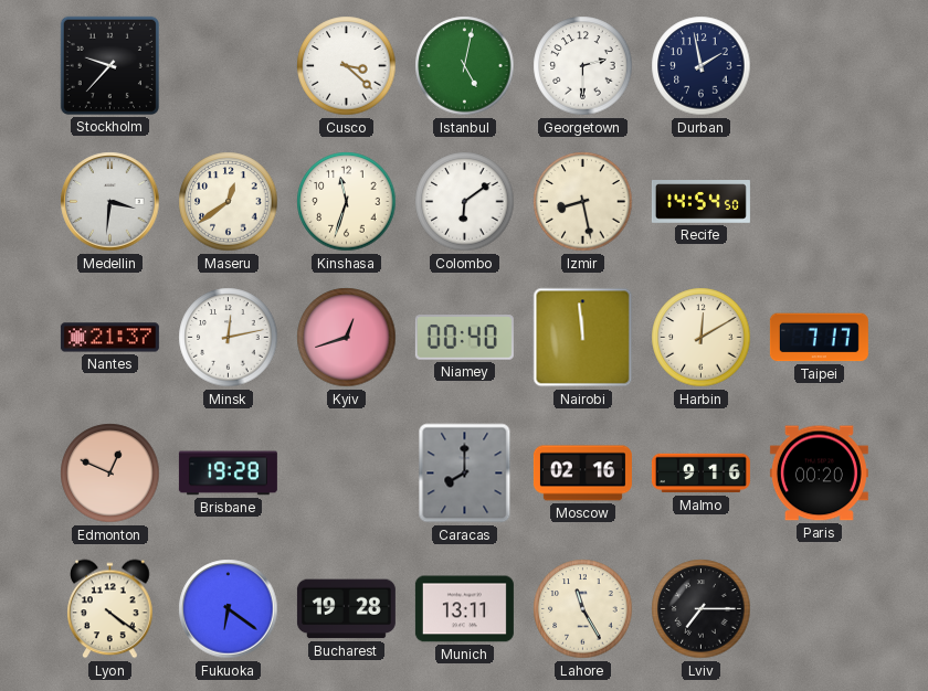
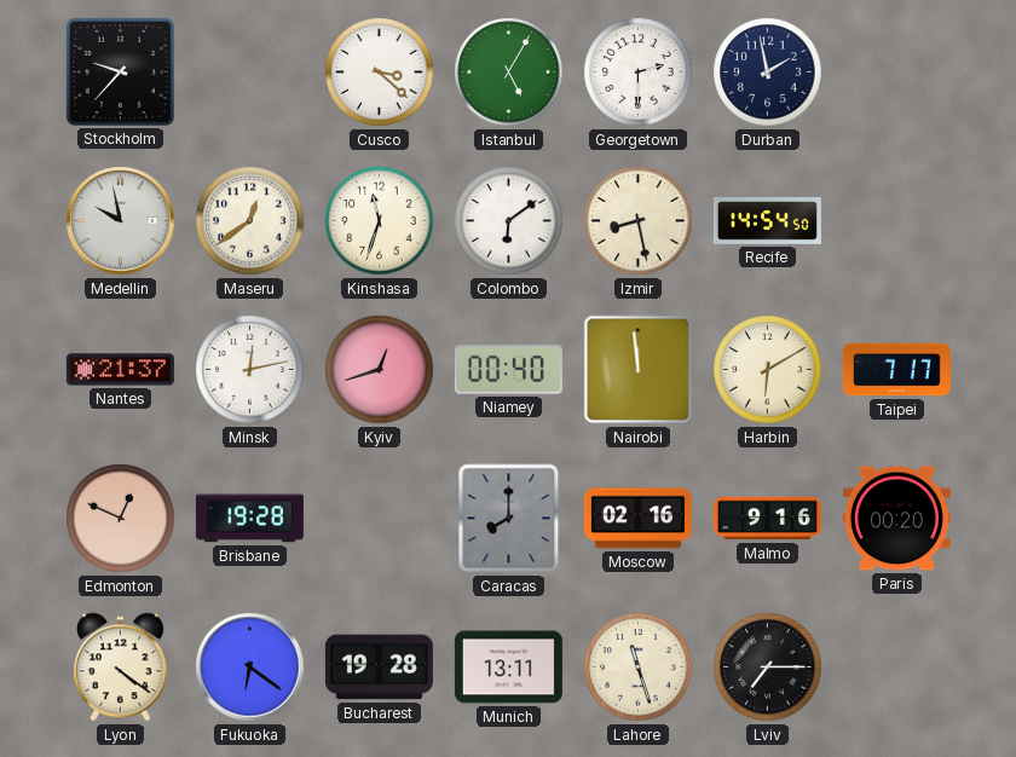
Istanbul: 5:02 -> 5:05 (509, 73)
Medellin: 3:31 -> 9:58 (121, 221)
Harbin: 12:10 -> 6:10 (768, 370)
Lahore: 11:25 -> 11:27 (639, 668)
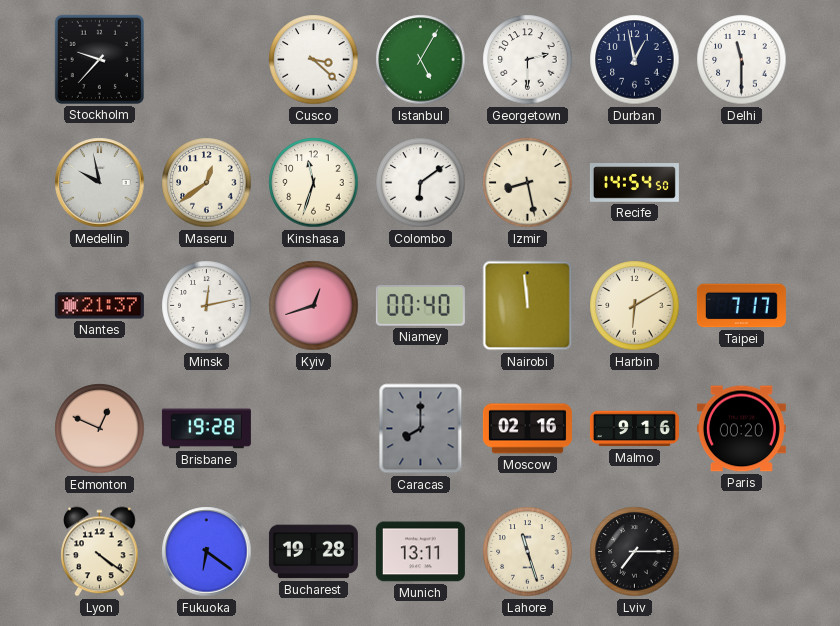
Durban: 1:58 -> 12:58 (635, 60)
Delhi: none -> 11:30 (742, 60)
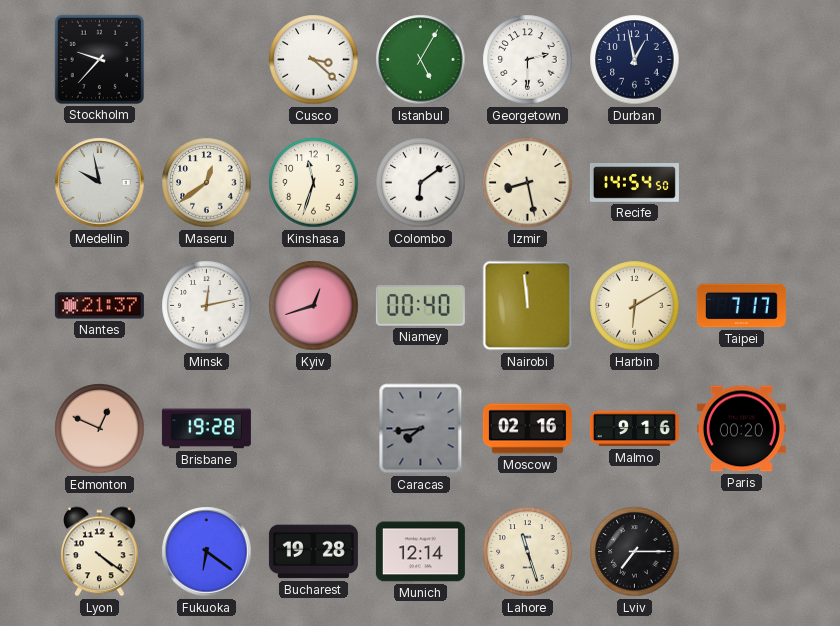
Delhi: 11:30 -> none (742, 60)
Caracas: 8:00 -> 7:44 (421, 429)
Munich: 13:11 -> 12:14 (420, 552)
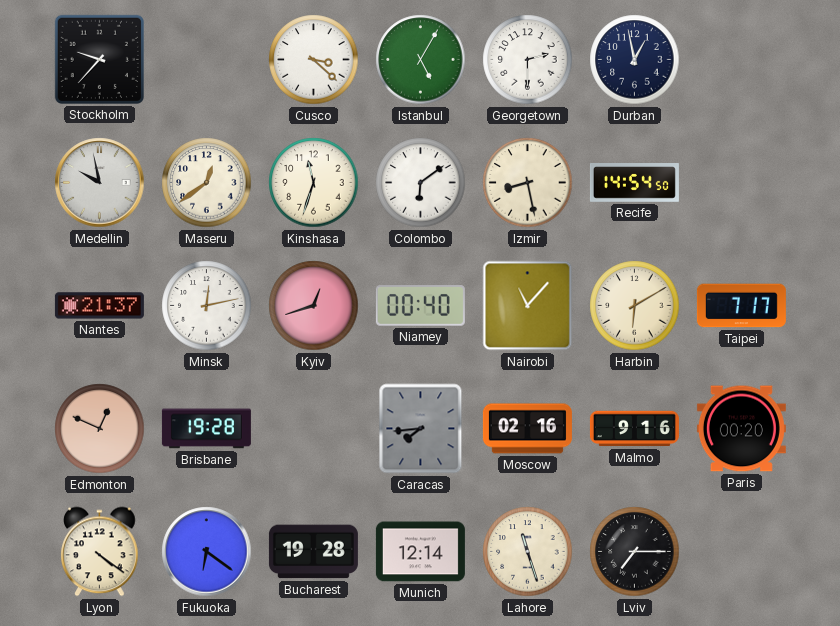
Nairobi: 11:59 -> 11:07 (528, 306)
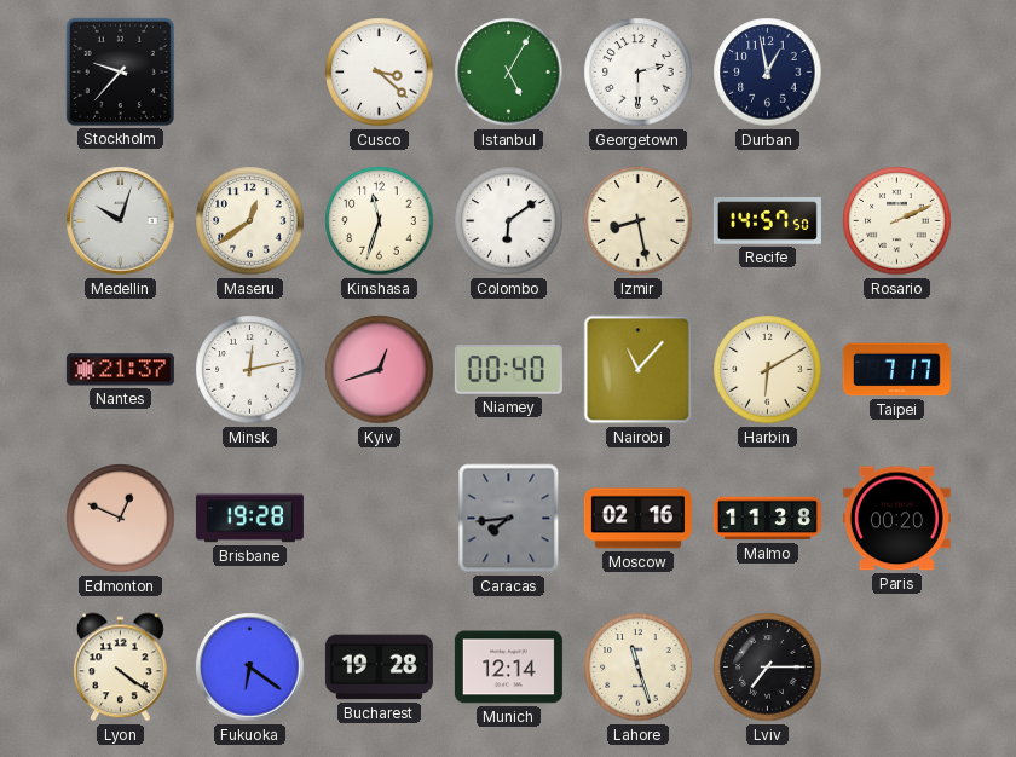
Medellin: 9:58 -> 10:03 (121, 221)
Recife: 14:54 -> 14:57 (767, 221)
Rosario: none -> 2:11 (897, 221)
Malmo: 9:16 -> 11:38 (767, 519)
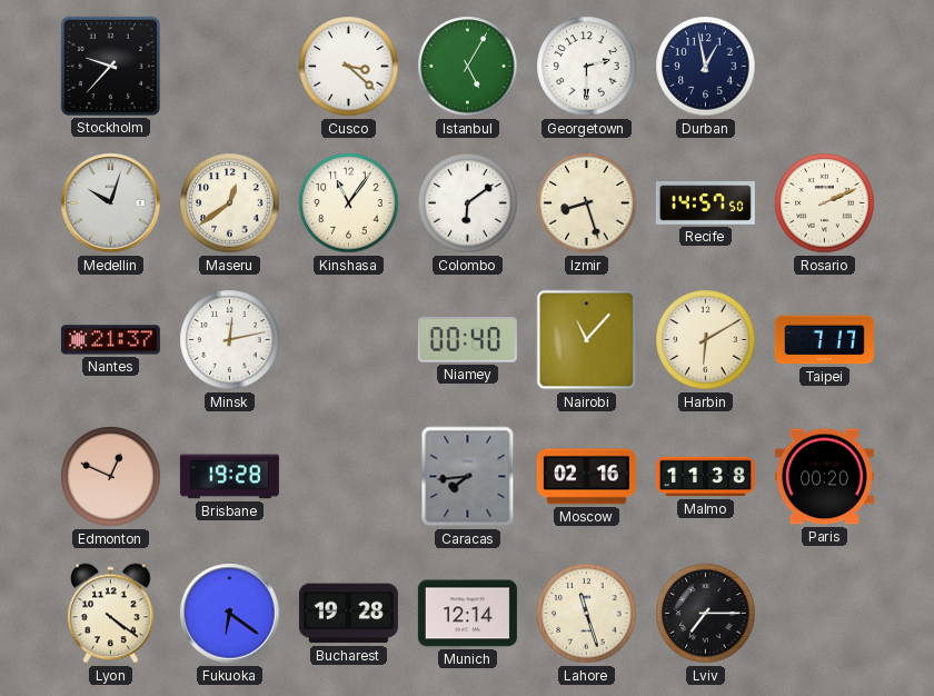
Kinshasa: 11:33 -> 11:06 (349, 203)
Izmir: 8:28 -> 8:27 (587, 203)
Kyiv: 12:42 -> none (380, 370)
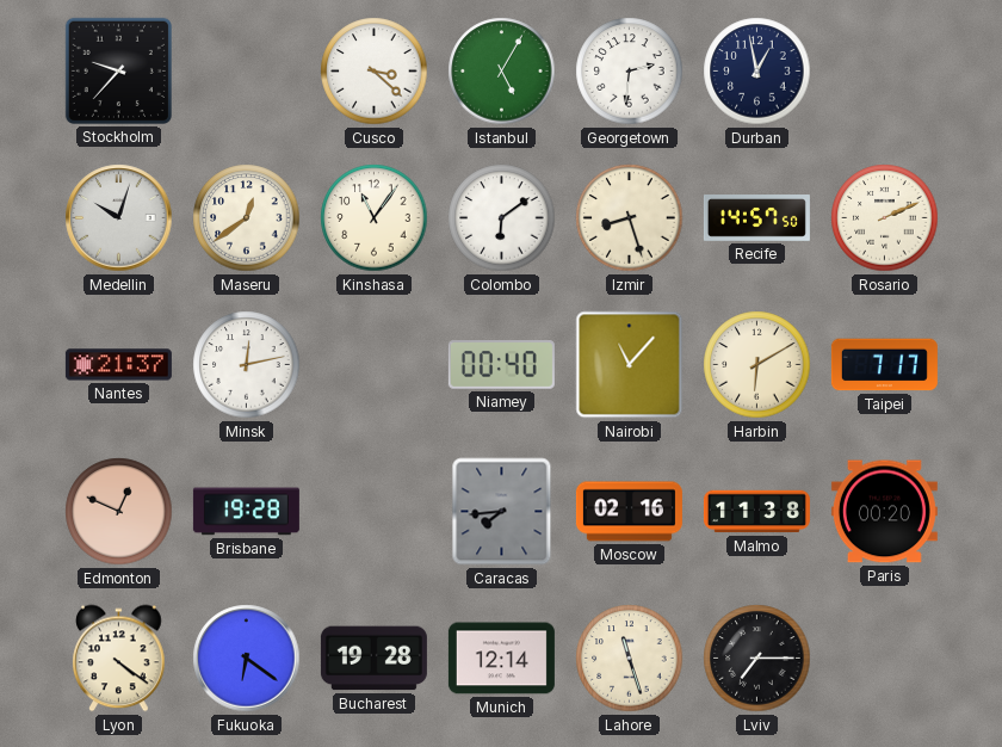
Georgetown: 2:30 -> 2:31 (630, 72)
